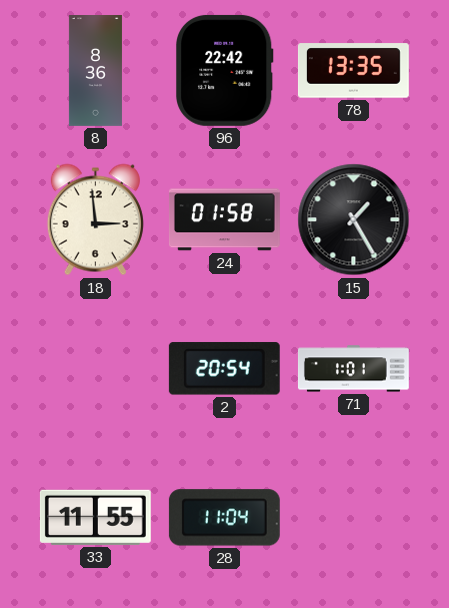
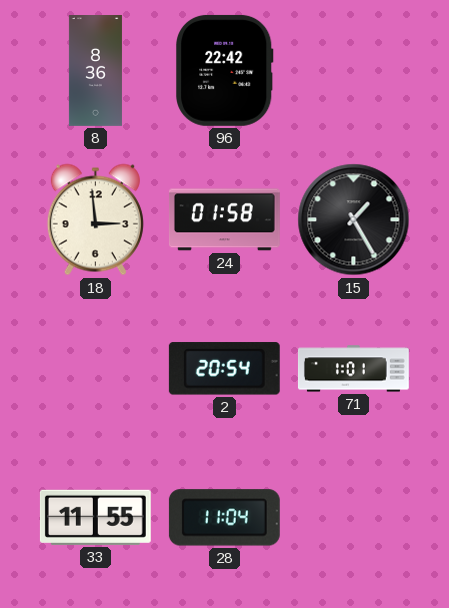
78: 13:35 -> none (353, 71)
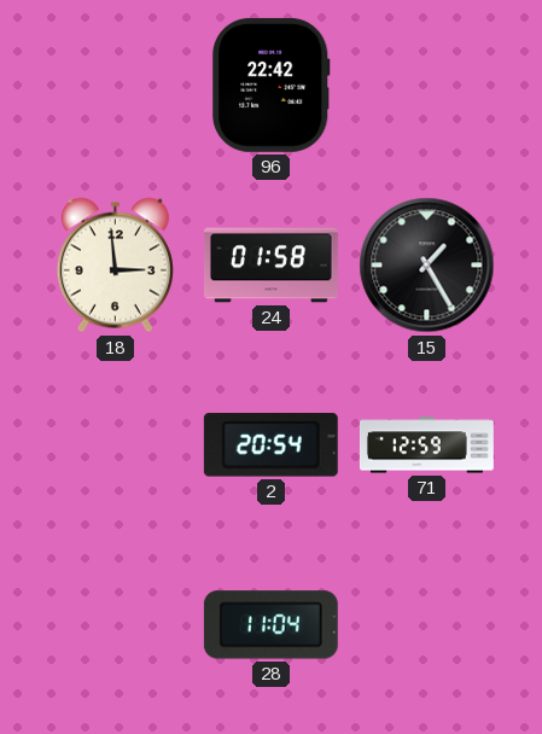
8: 8:36 -> none (95, 71)
71: 1:01 -> 12:59 (427, 445)
33: 11:55 -> none (95, 517)
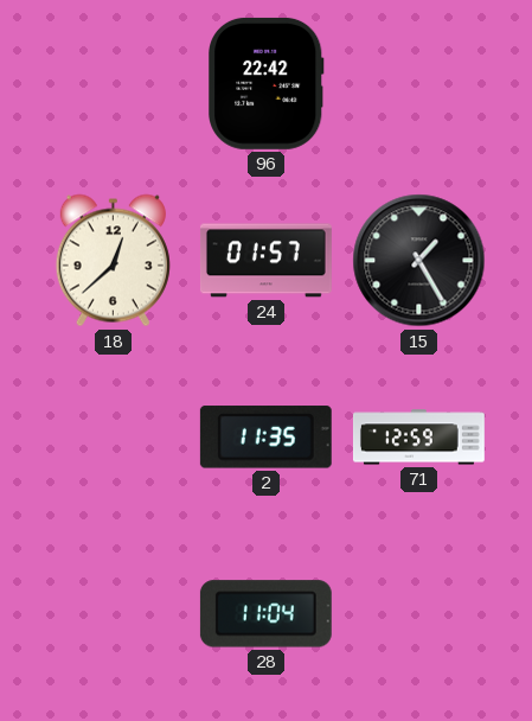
18: 2:59 -> 12:38 (113, 261)
24: 01:58 -> 01:57 (265, 261)
2: 20:54 -> 11:35 (265, 438)
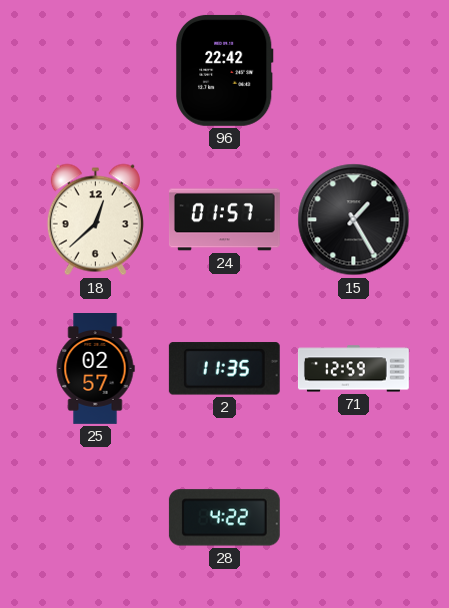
25: none -> 02:57 (95, 369)
28: 11:04 -> 4:22 (224, 518)
